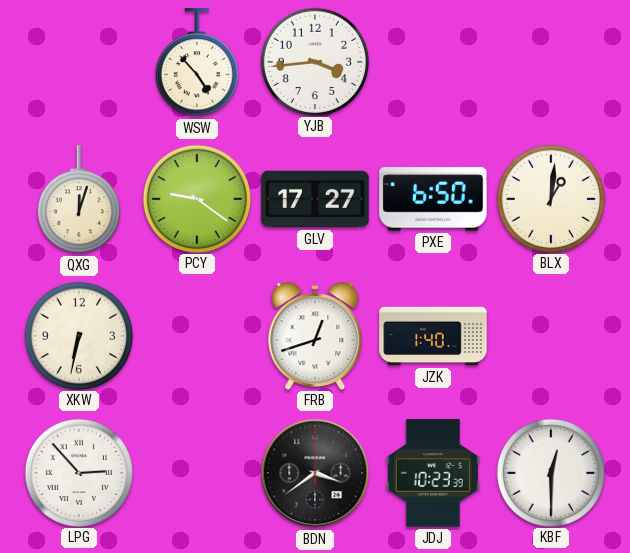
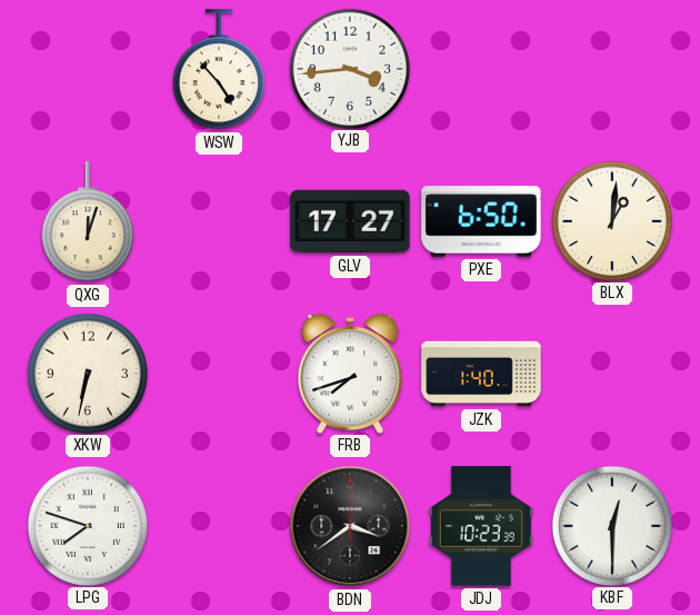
PCY: 9:21 -> none (196, 198)
FRB: 12:42 -> 7:42 (350, 373)
LPG: 2:53 -> 7:48 (87, 525)
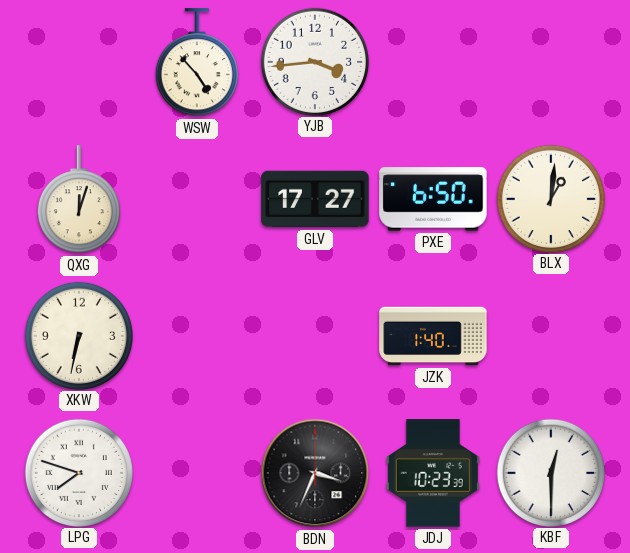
FRB: 7:42 -> none (350, 373)
BDN: 3:39 -> 3:34 (315, 473)
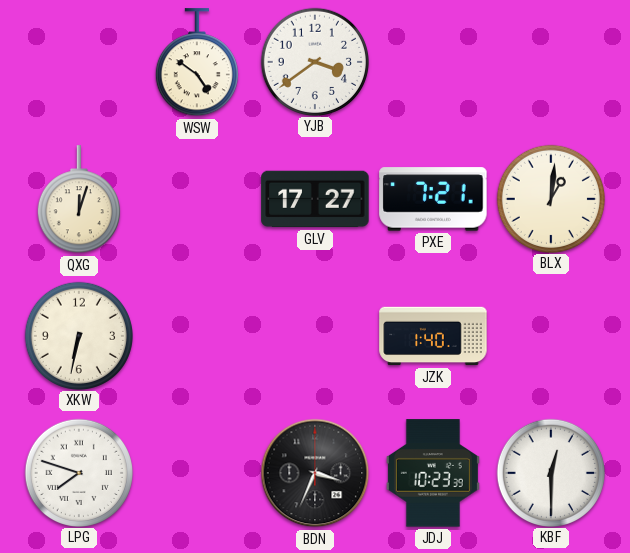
WSW: 4:53 -> 4:51 (197, 63)
YJB: 3:44 -> 3:39 (314, 61)
PXE: 6:50 -> 7:21 (433, 199)
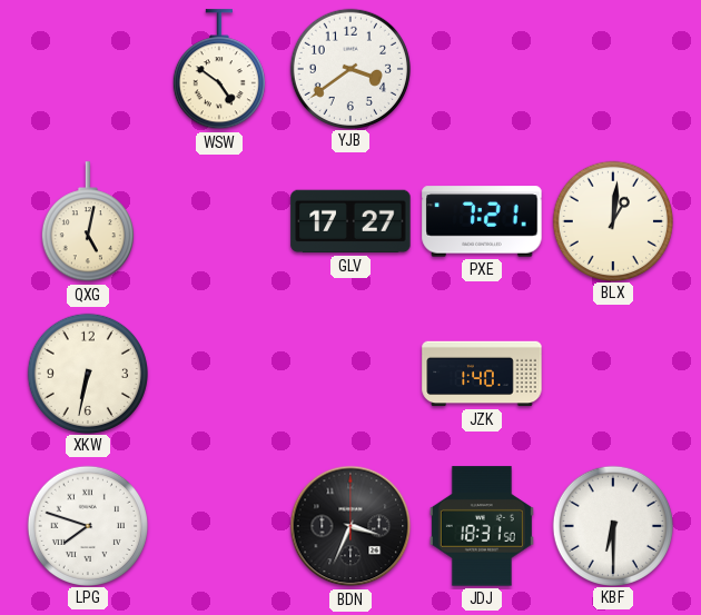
QXG: 12:03 -> 5:02 (88, 222)
JDJ: 10:23 -> 18:31 (482, 526)
KBF: 12:30 -> 6:30 (612, 525)
